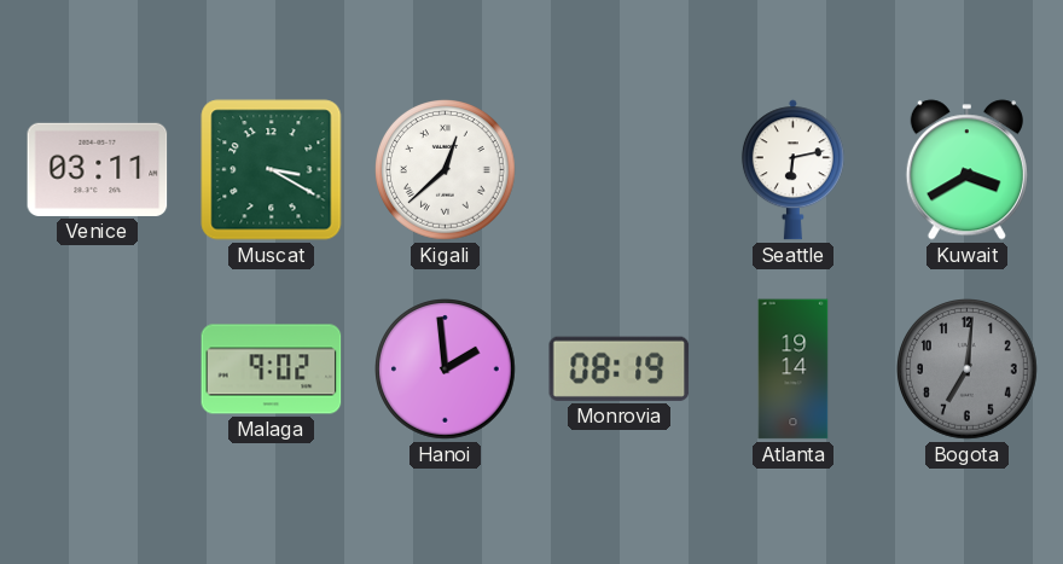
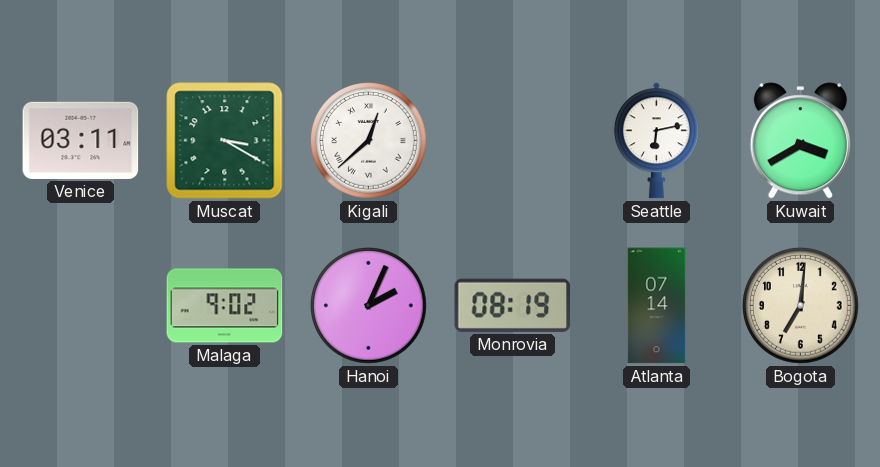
Hanoi: 1:59 -> 2:04 (369, 306)
Atlanta: 19:14 -> 07:14 (657, 306)
Bogota dial: grey -> cream (801, 306)
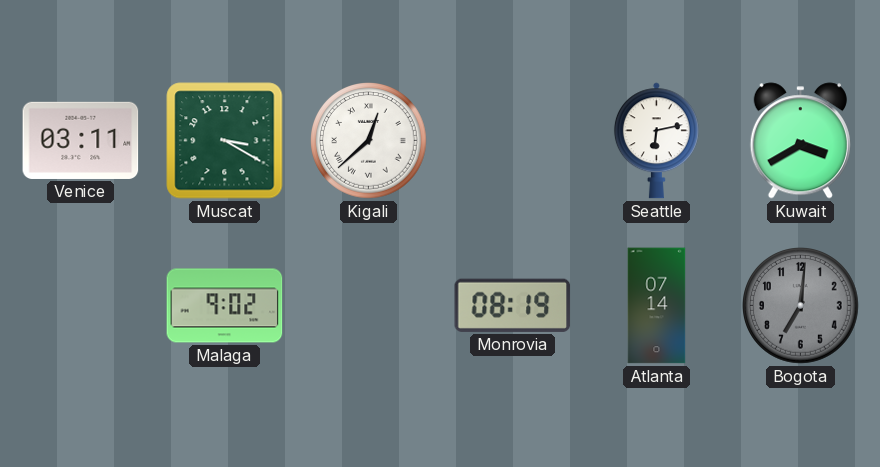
Hanoi: 2:04 -> none (369, 306)
Bogota dial: cream -> grey (801, 306)
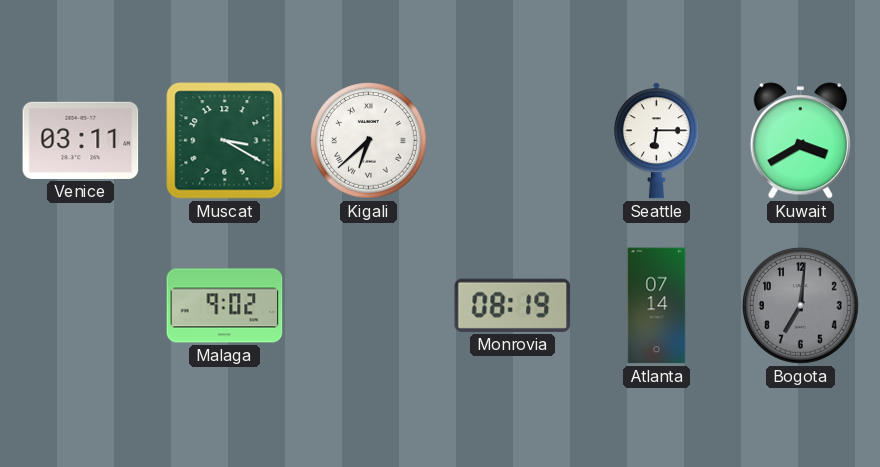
Kigali: 12:38 -> 6:38 (369, 141)
Seattle: 6:13 -> 6:15 (656, 141)
